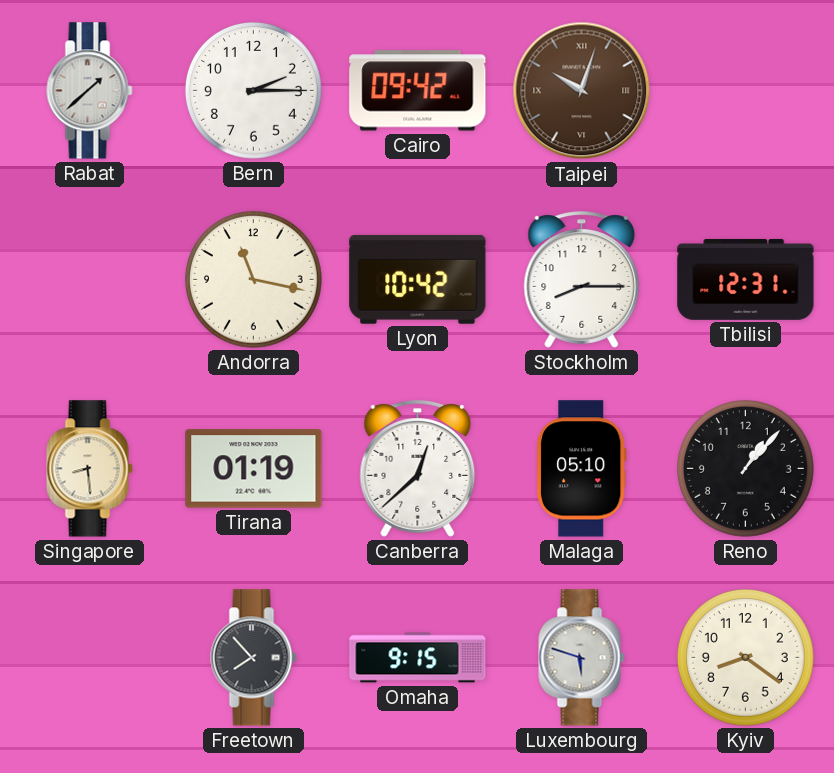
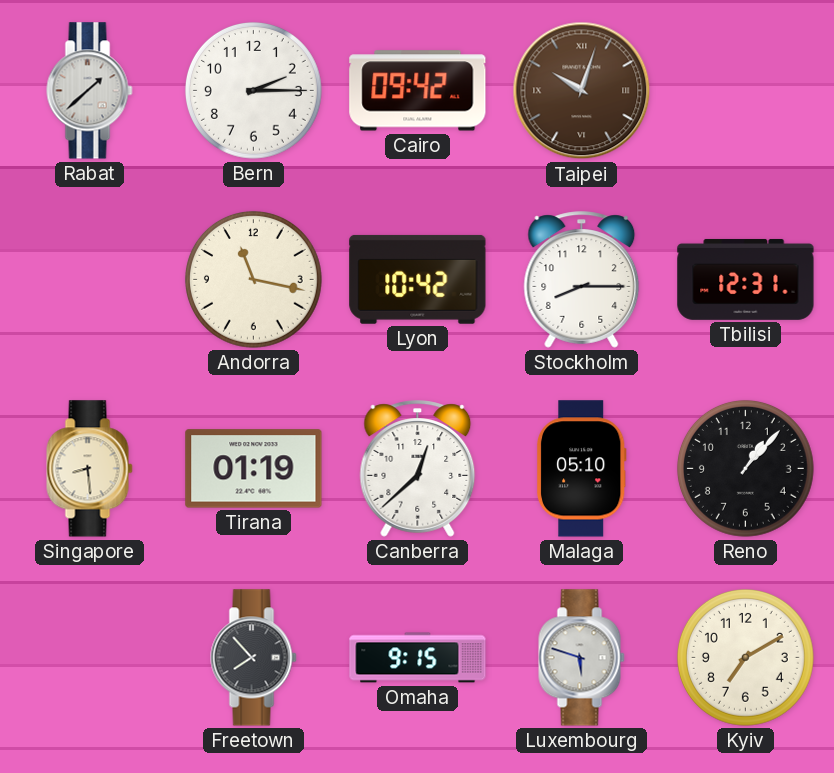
Kyiv: 8:21 -> 7:10 (745, 657)
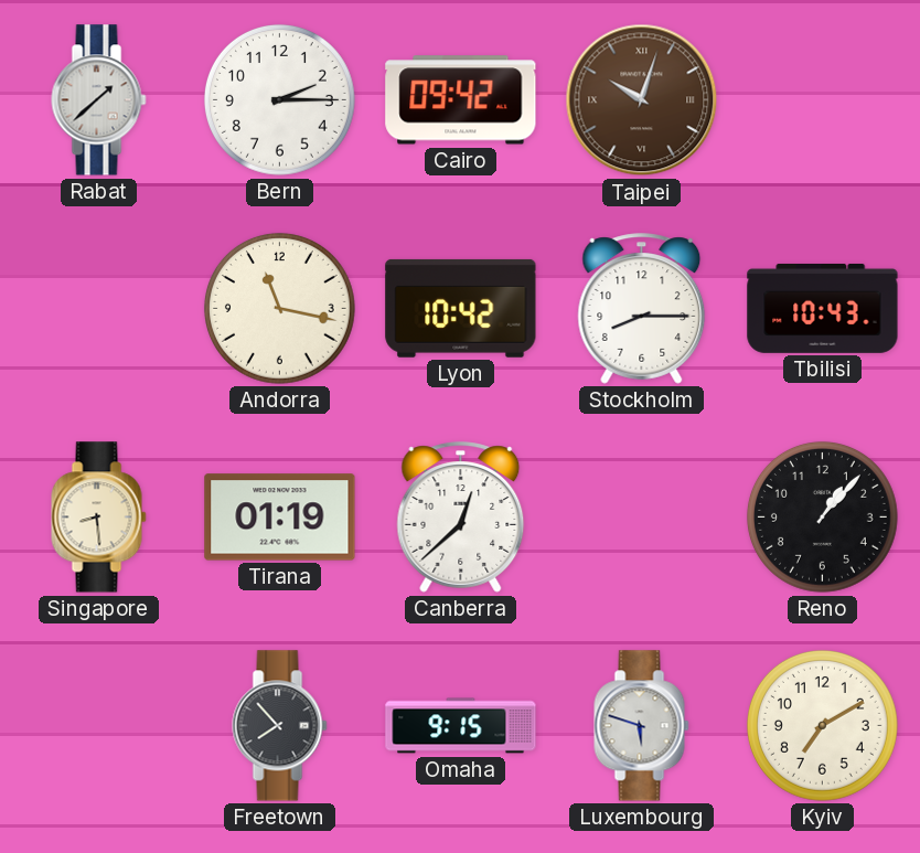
Tbilisi: 12:31 -> 10:43 (823, 308)
Malaga: 05:10 -> none (581, 469)
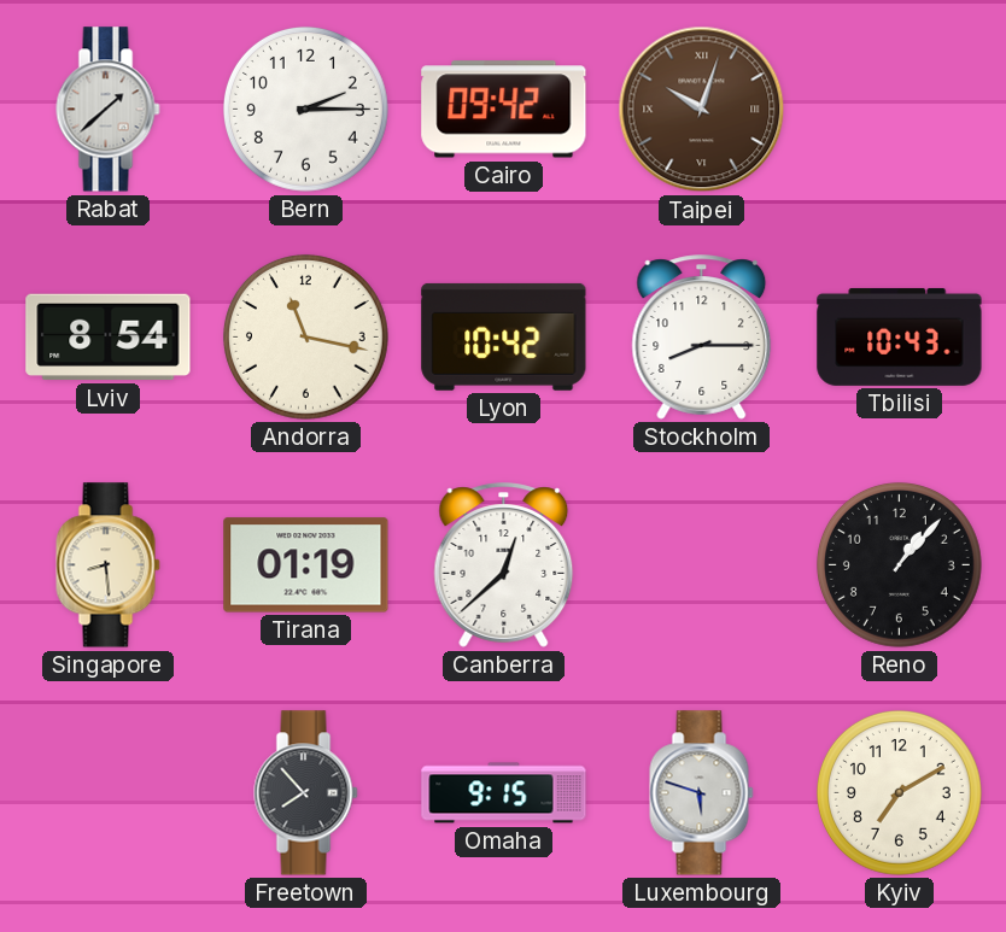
Lviv: none -> 8:54 (109, 338)
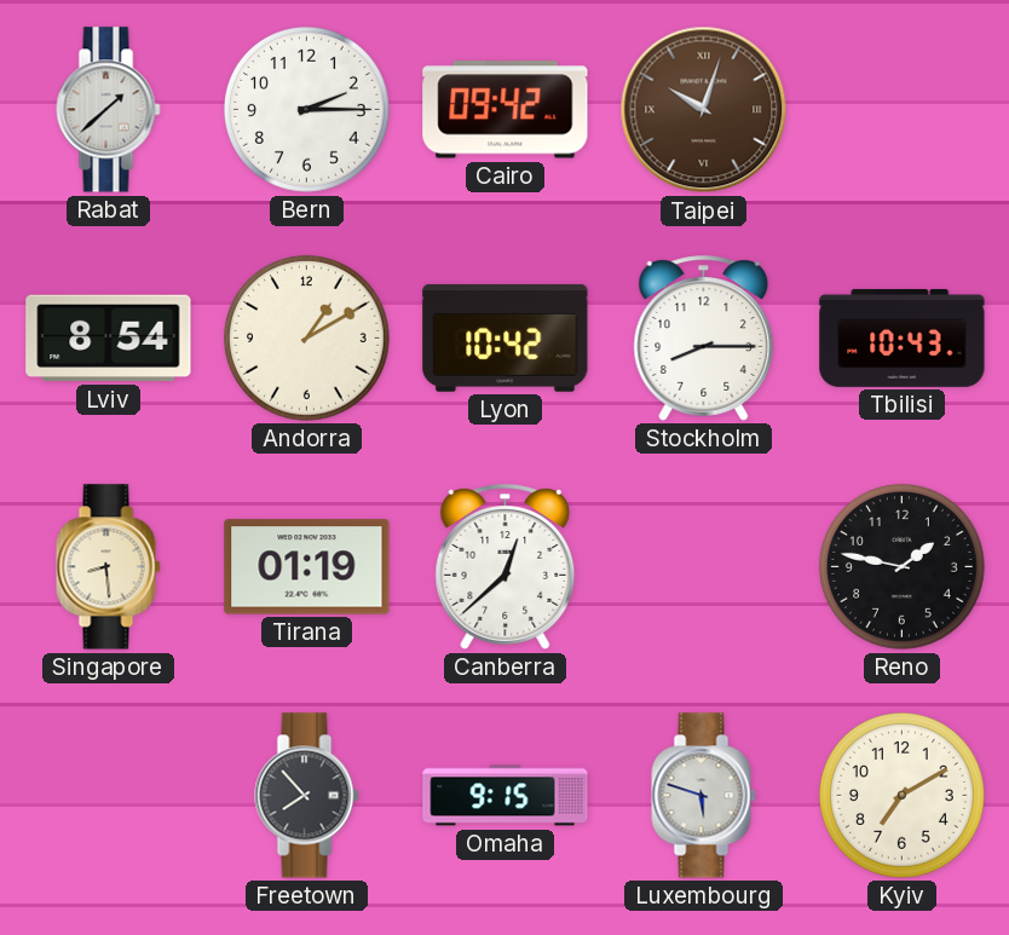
Andorra: 11:17 -> 1:10 (306, 337)
Reno: 1:07 -> 1:47 (901, 566)
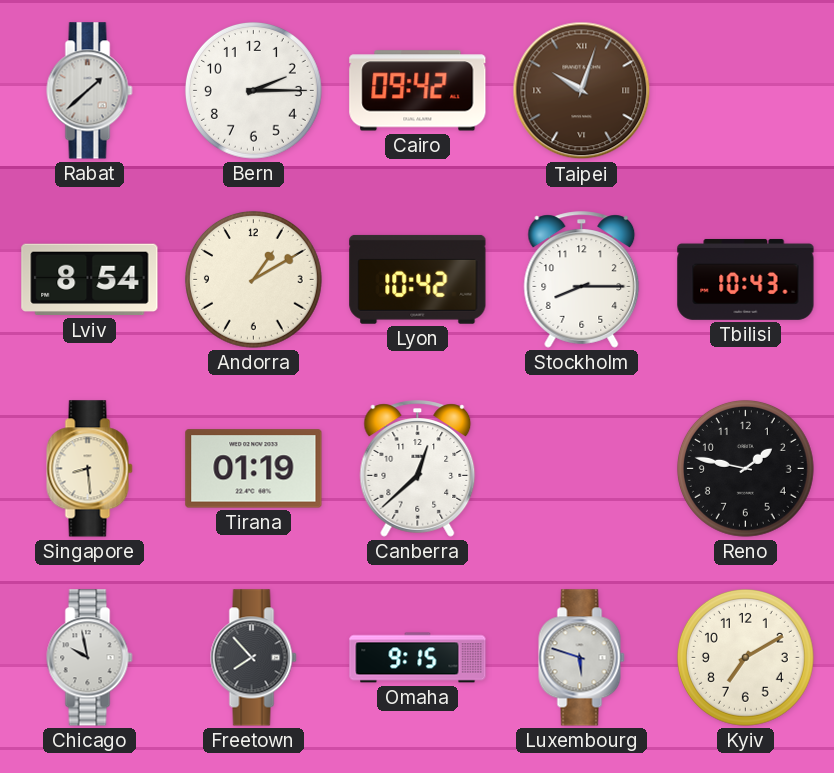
Chicago: none -> 9:58 (90, 658)
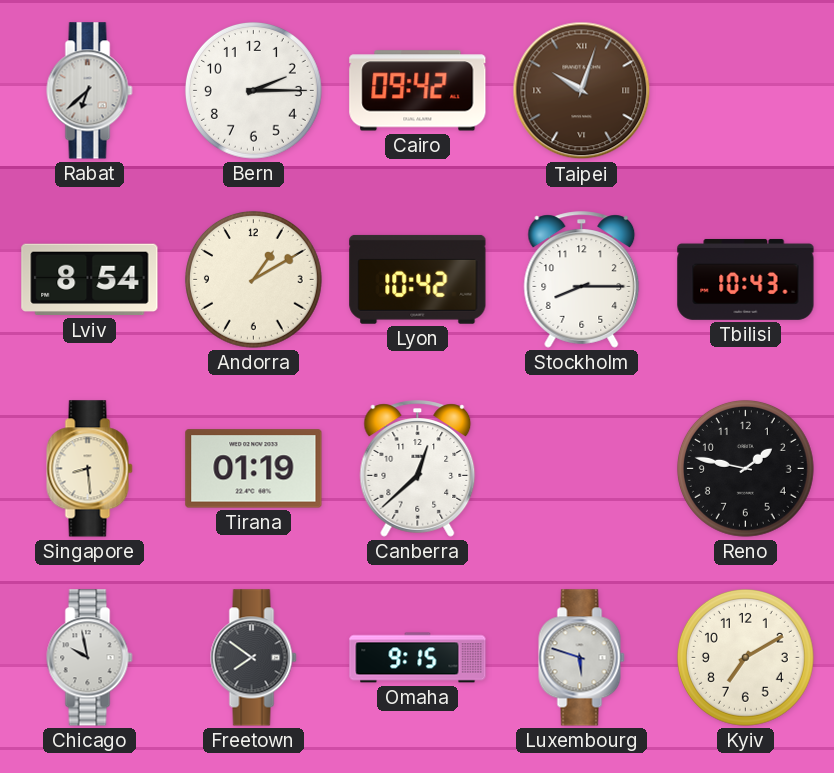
Rabat: 1:38 -> 6:38 (90, 91)
Freetown: 7:53 -> 7:51 (254, 658)
